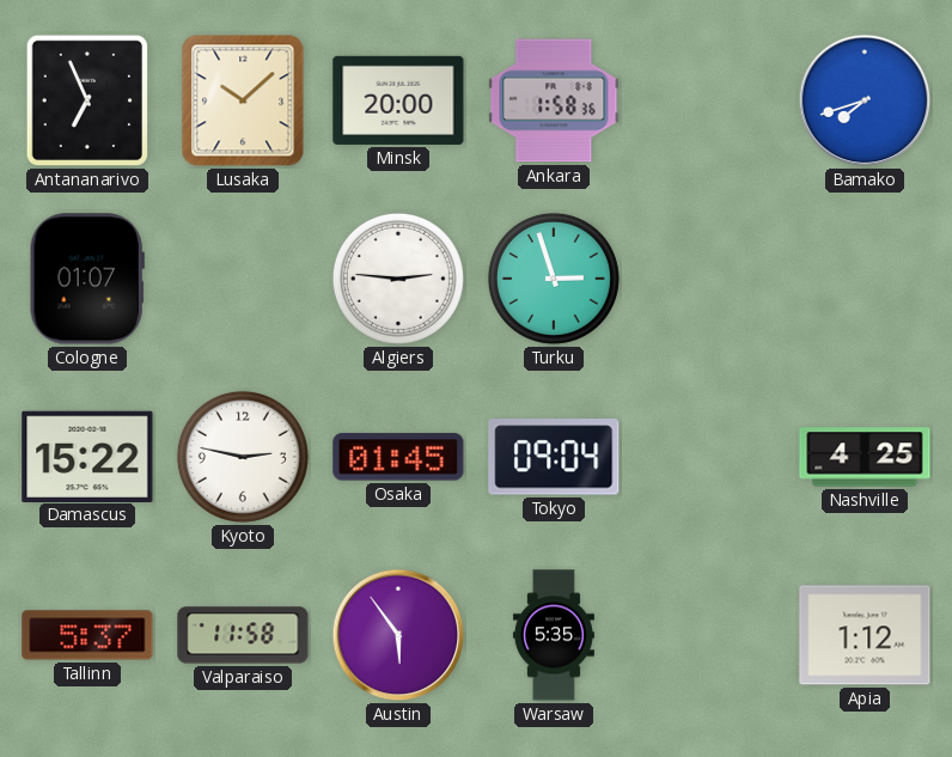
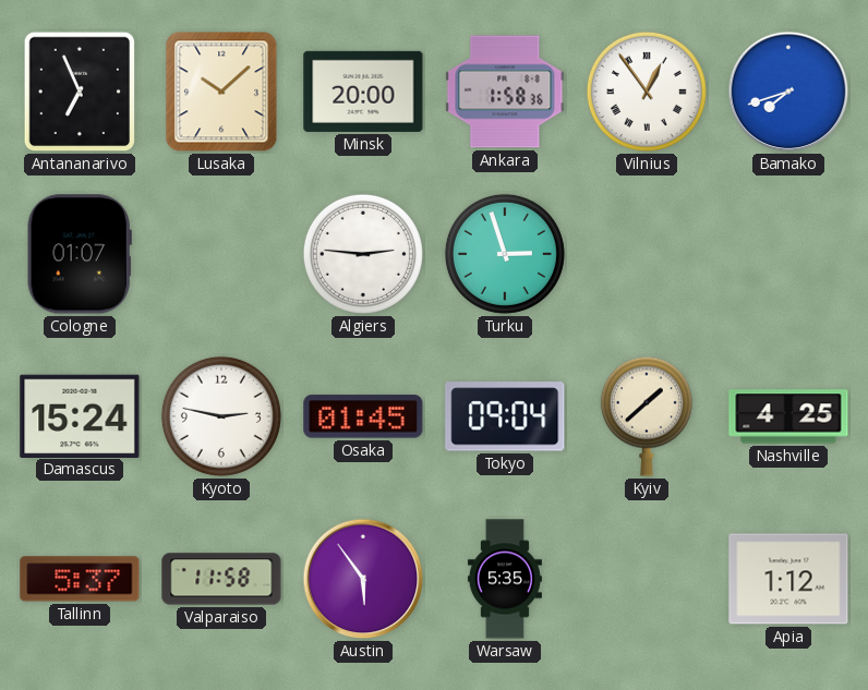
Vilnius: none -> 12:54 (647, 92)
Damascus: 15:22 -> 15:24 (80, 415)
Kyiv: none -> 1:38 (647, 416)
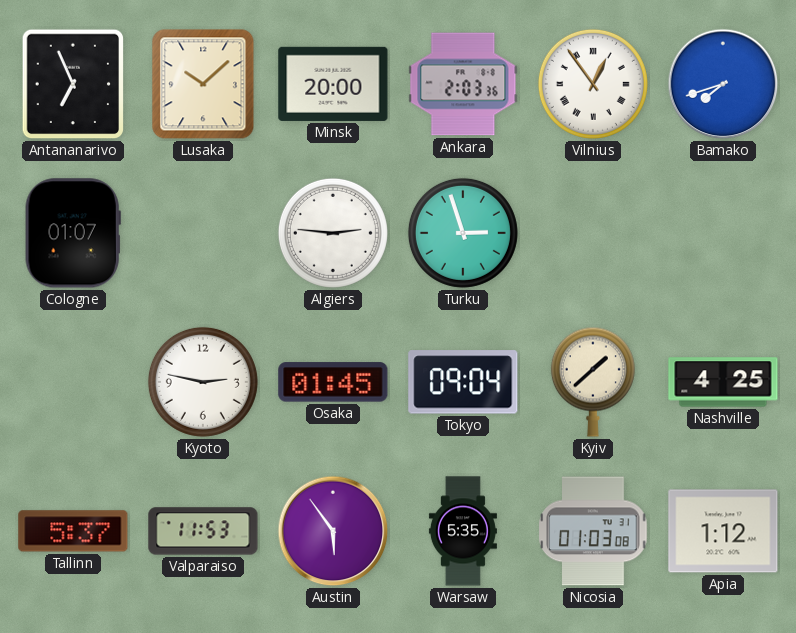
Ankara: 1:58 -> 2:03 (463, 84)
Damascus: 15:24 -> none (80, 415)
Valparaiso: 11:58 -> 11:53 (203, 531)
Nicosia: none -> 01:03 (593, 531)
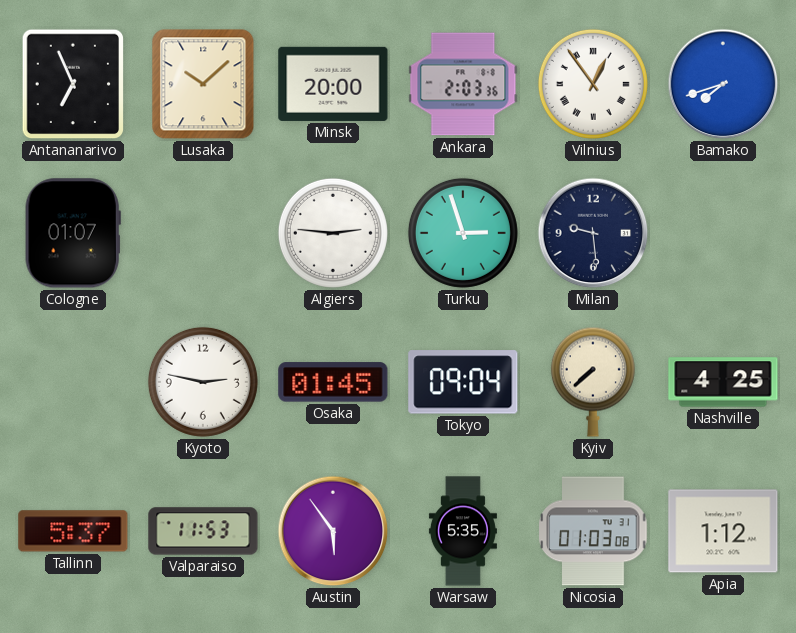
Milan: none -> 9:29 (593, 233)
Kyiv: 1:38 -> 7:38 (593, 382)
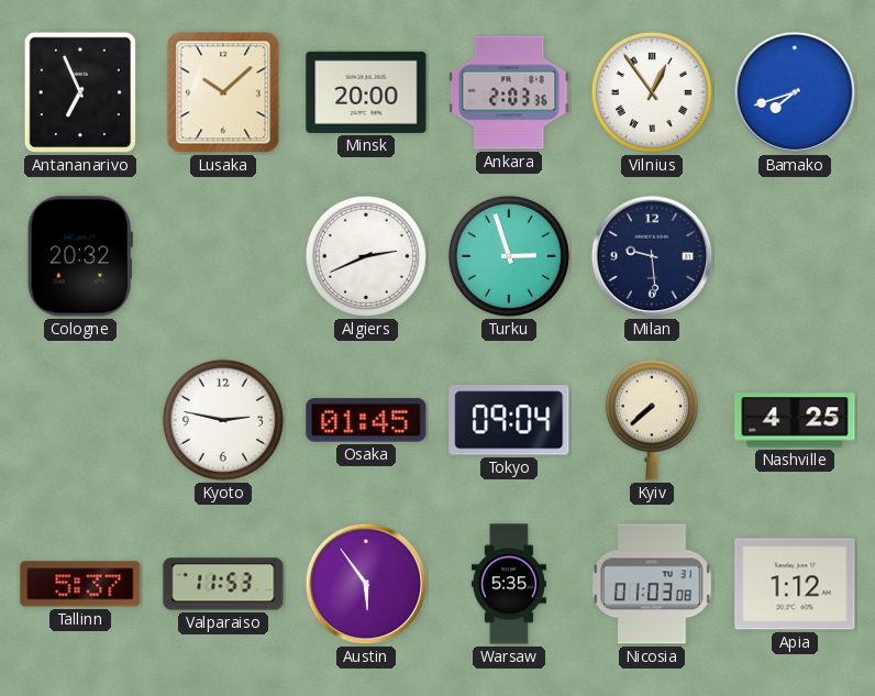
Cologne: 01:07 -> 20:32 (80, 256)
Algiers: 2:46 -> 2:41 (366, 256)
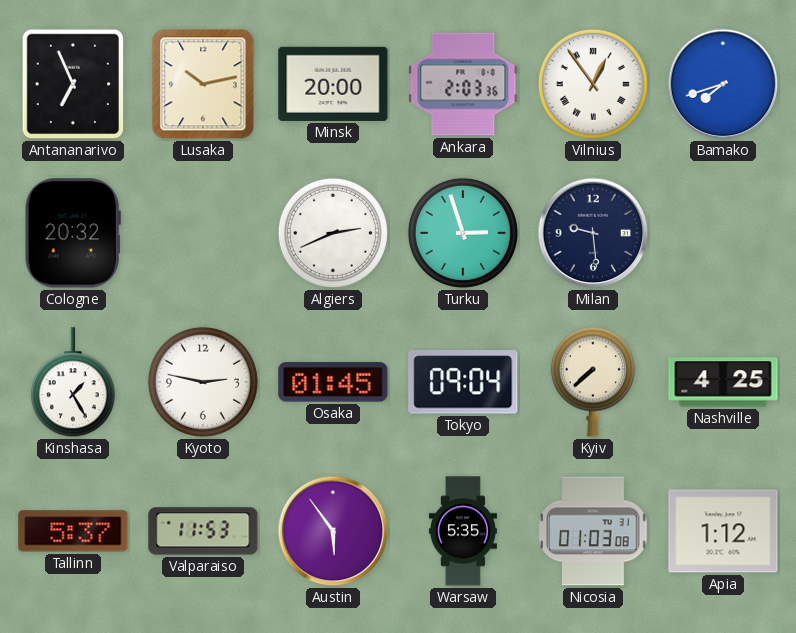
Lusaka: 10:08 -> 10:13 (203, 84)
Kinshasa: none -> 1:25 (73, 383)
